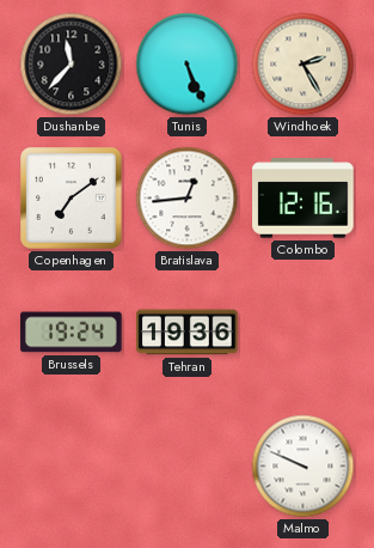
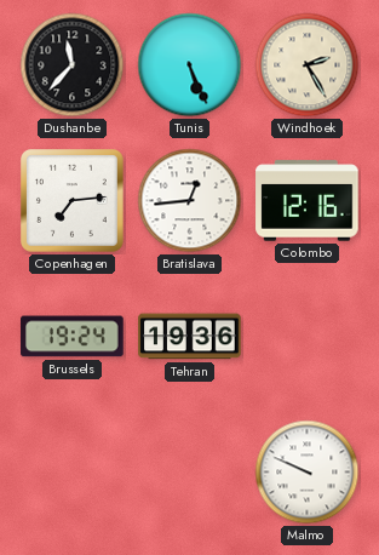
Copenhagen: 7:09 -> 7:14 (73, 201)
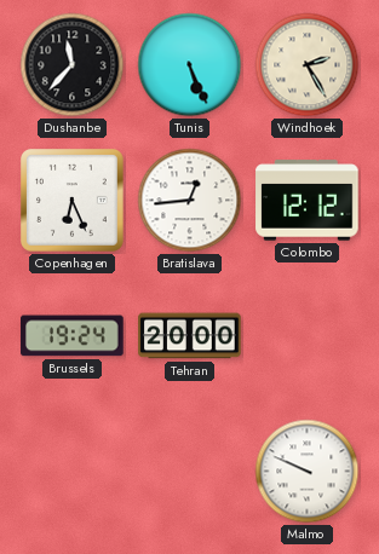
Copenhagen: 7:14 -> 6:26 (73, 201)
Colombo: 12:16 -> 12:12 (308, 201)
Tehran: 19:36 -> 20:00 (190, 336)
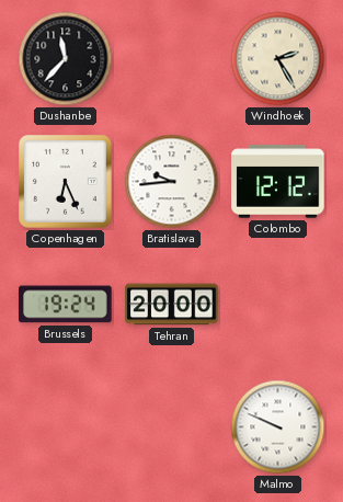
Tunis: 5:26 -> none (190, 65)
Bratislava: 12:44 -> 9:44 (172, 182)
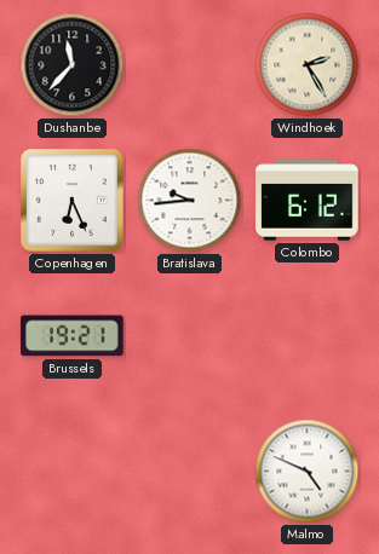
Colombo: 12:12 -> 6:12 (308, 201)
Brussels: 19:24 -> 19:21 (73, 336)
Tehran: 20:00 -> none (172, 305)
Malmo: 9:49 -> 4:49 (308, 472)
